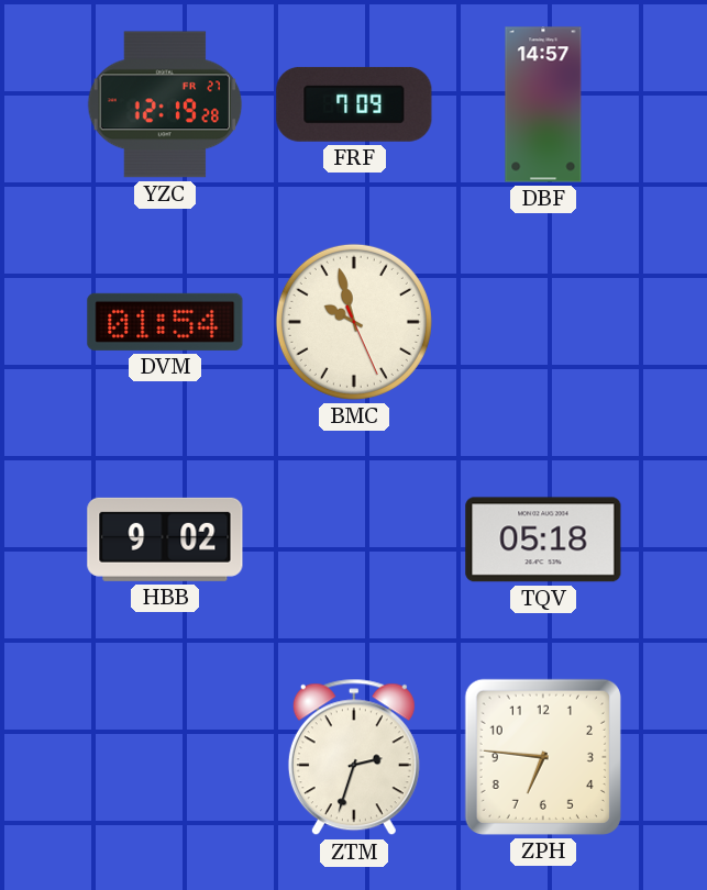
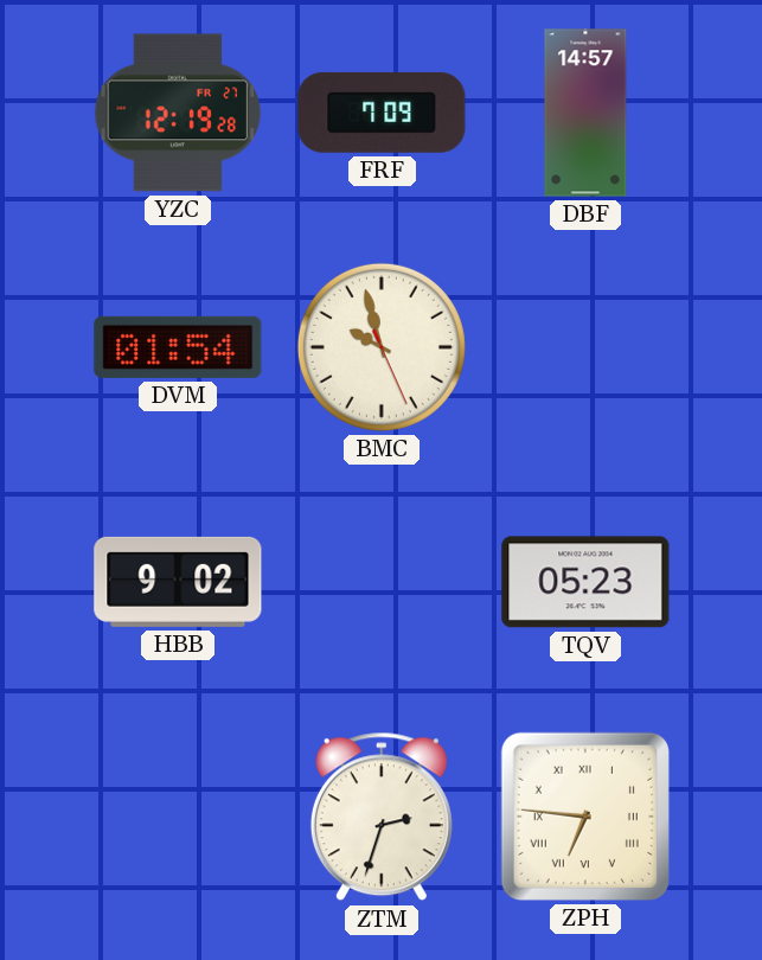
TQV: 05:18 -> 05:23 (585, 582)
ZPH numerals: Arabic -> Roman (585, 817)
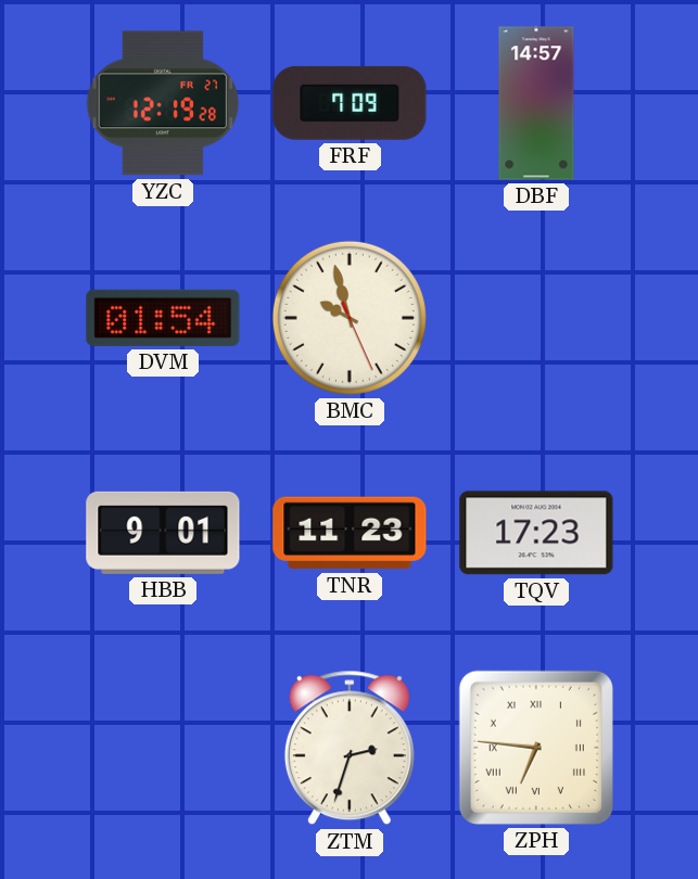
HBB: 9:02 -> 9:01 (163, 533)
TNR: none -> 11:23 (350, 533)
TQV: 05:23 -> 17:23 (536, 533)
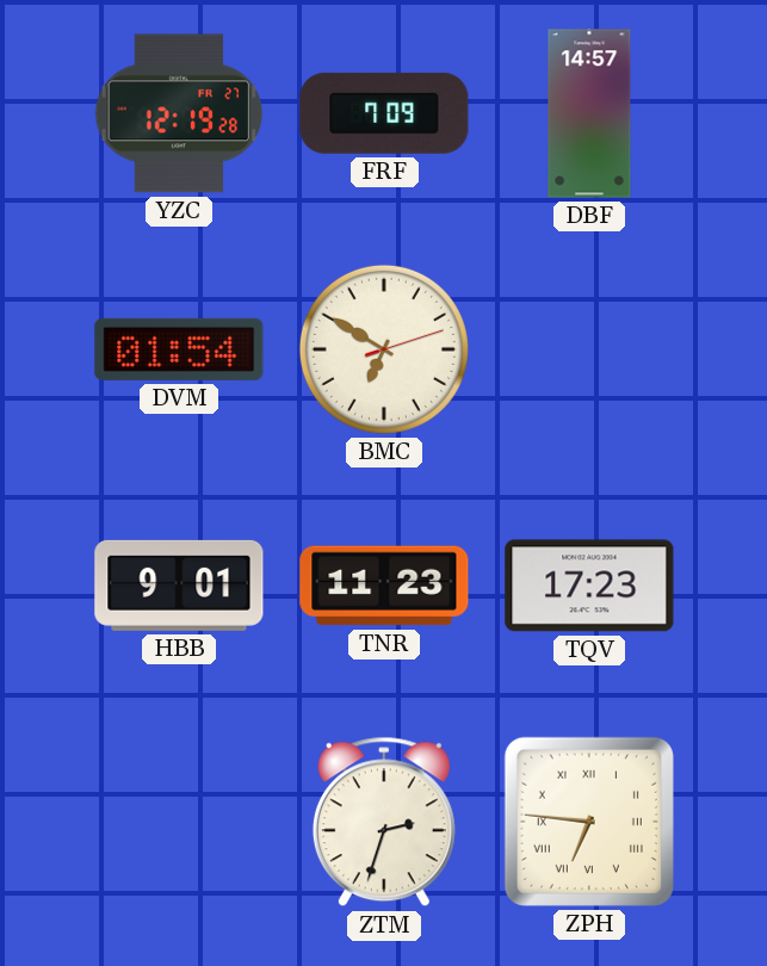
BMC: 9:57 -> 6:50 (384, 349)
